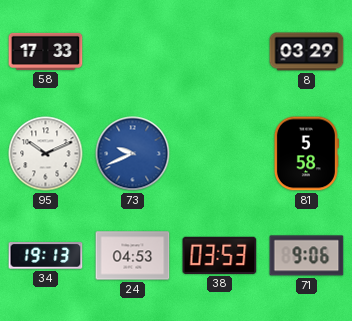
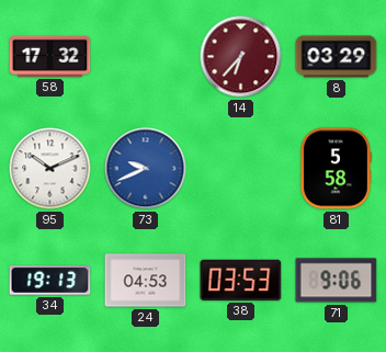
58: 17:33 -> 17:32 (50, 56)
14: none -> 6:37 (241, 57)
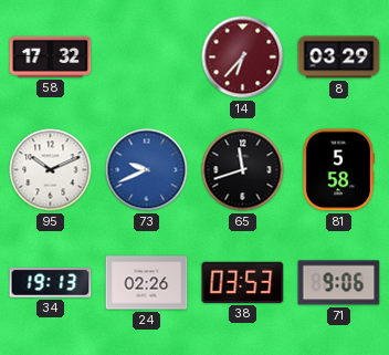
65: none -> 11:42 (243, 170)
24: 04:53 -> 02:26 (147, 283)
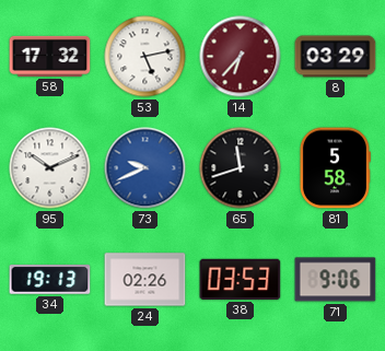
53: none -> 5:13 (145, 57)
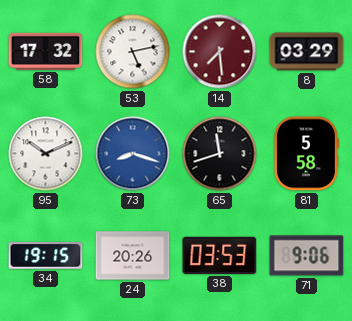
14: 6:37 -> 7:29 (220, 52)
73: 9:41 -> 8:18 (133, 154)
34: 19:13 -> 19:15 (46, 256)
24: 02:26 -> 20:26 (133, 256)
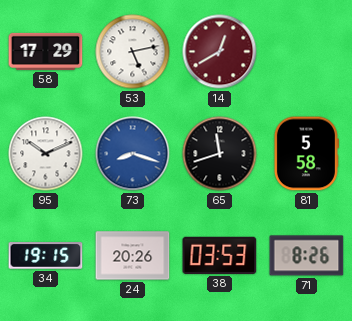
58: 17:32 -> 17:29 (46, 51)
14: 7:29 -> 12:40 (220, 52)
8: 03:29 -> none (307, 52)
71: 9:06 -> 8:26 (307, 256)
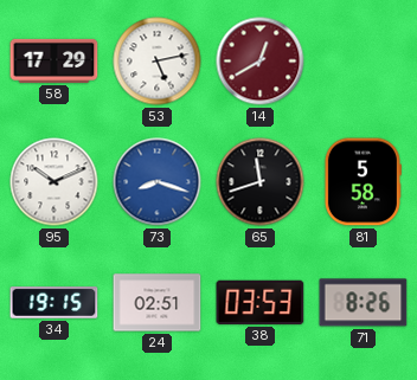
24: 20:26 -> 02:51 (158, 303)
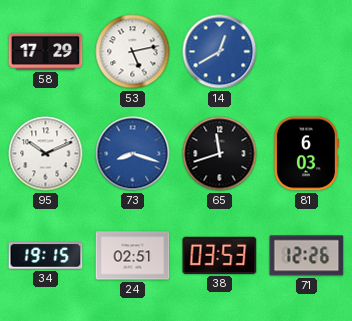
14 dial: burgundy -> blue (220, 52)
81: 5:58 -> 6:03 (306, 154)
71: 8:26 -> 12:26 (307, 256)
